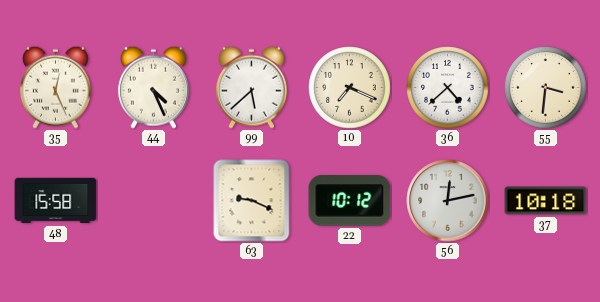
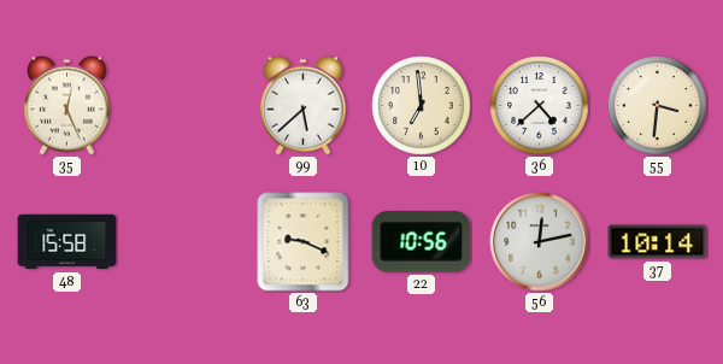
44: 4:26 -> none (153, 87)
10: 7:19 -> 6:59 (422, 106)
22: 10:12 -> 10:56 (422, 242)
37: 10:18 -> 10:14 (658, 242)
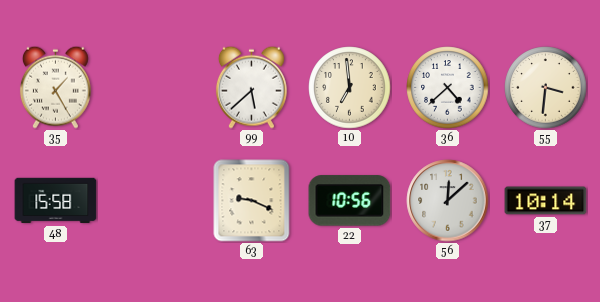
35: 12:26 -> 1:25 (55, 87)
56: 12:13 -> 12:08 (448, 201)
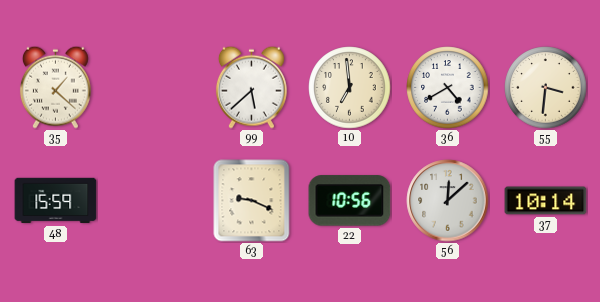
35: 1:25 -> 1:22 (55, 87)
36: 4:38 -> 4:40 (448, 88)
48: 15:58 -> 15:59 (56, 201)
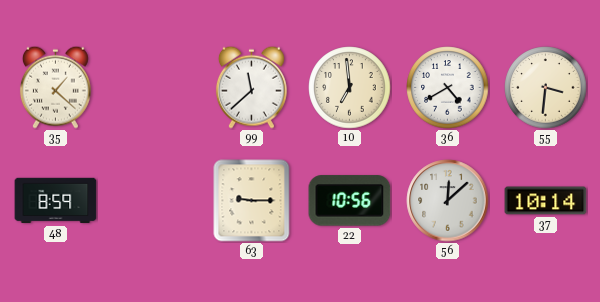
99: 5:38 -> 11:38 (251, 87)
48: 15:59 -> 8:59 (56, 201)
63: 9:19 -> 9:15 (252, 201)
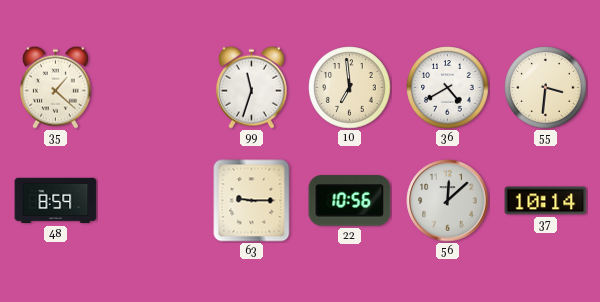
99: 11:38 -> 11:33 (251, 87)
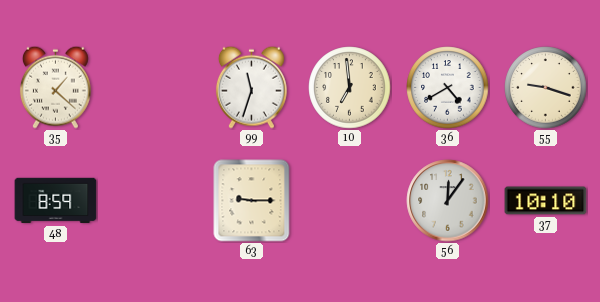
55: 3:31 -> 9:18 (546, 88)
22: 10:56 -> none (350, 201)
56: 12:08 -> 12:06 (448, 201)
37: 10:14 -> 10:10 (546, 201)
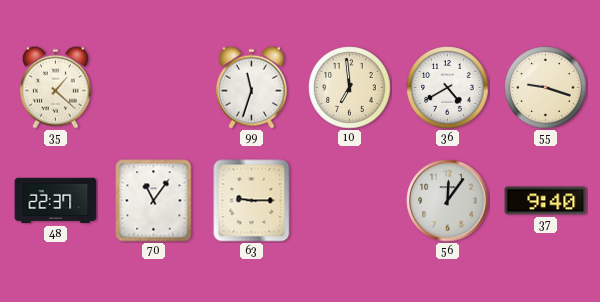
48: 8:59 -> 22:37 (56, 201)
70: none -> 11:06 (154, 201)
37: 10:10 -> 9:40 (546, 201)
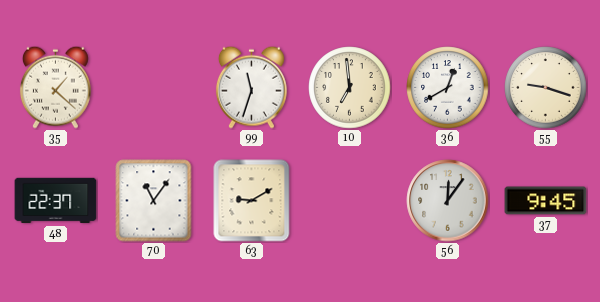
36: 4:40 -> 12:40 (448, 88)
63: 9:15 -> 9:10 (252, 201)
37: 9:40 -> 9:45 (546, 201)
